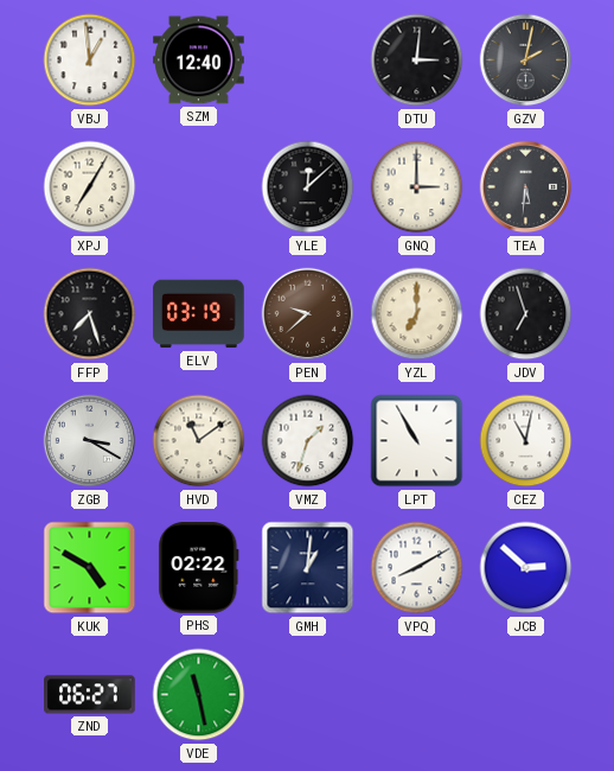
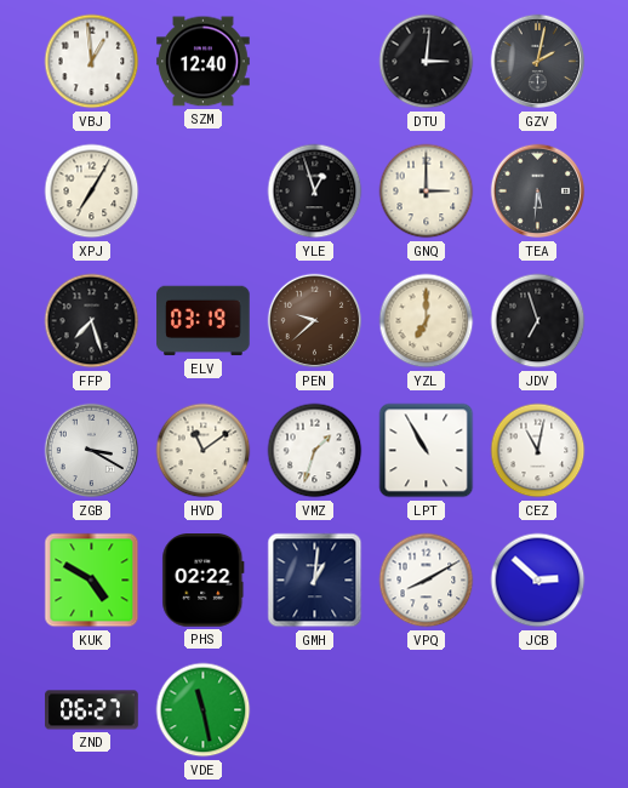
YLE: 12:08 -> 12:57 (315, 192)
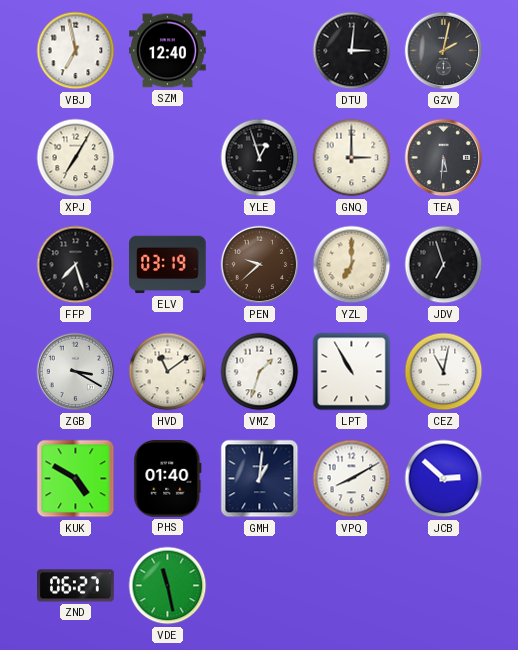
VBJ: 12:59 -> 6:58 (76, 51)
PHS: 02:22 -> 01:40 (168, 479)
